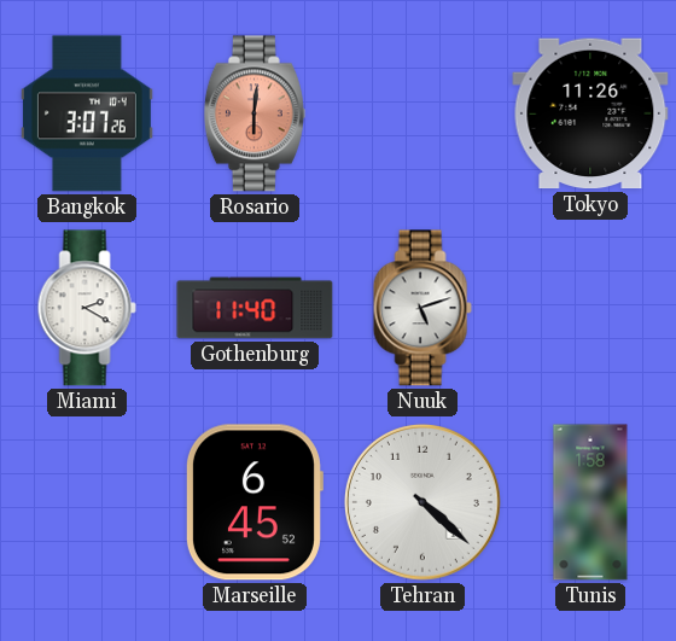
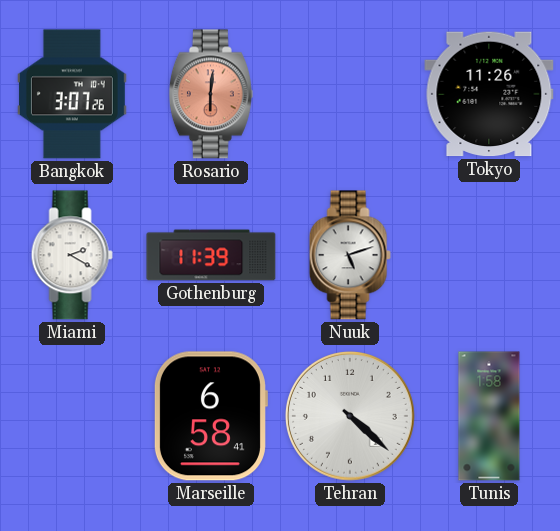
Gothenburg: 11:40 -> 11:39 (211, 255)
Marseille: 6:45 -> 6:58 (210, 416)
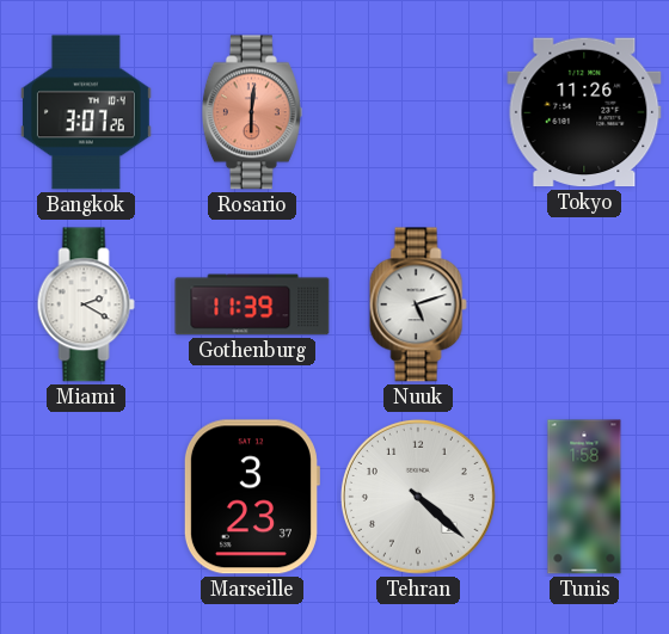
Marseille: 6:58 -> 3:23 (251, 497)
